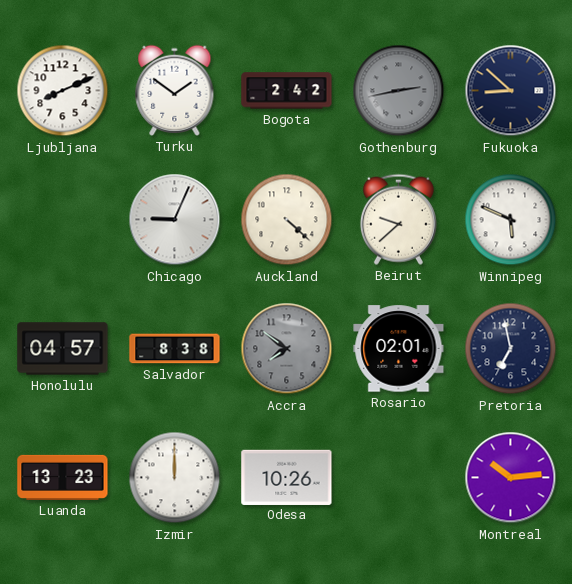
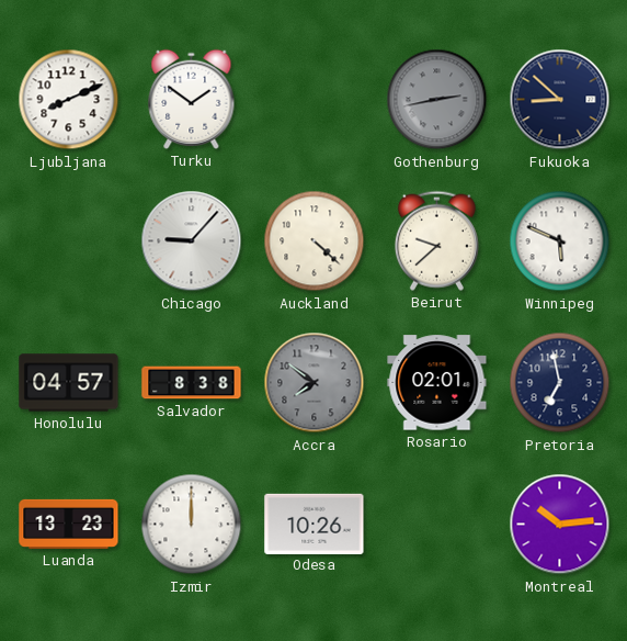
Bogota: 2:42 -> none (287, 91)
Chicago: 9:04 -> 9:07 (192, 241)
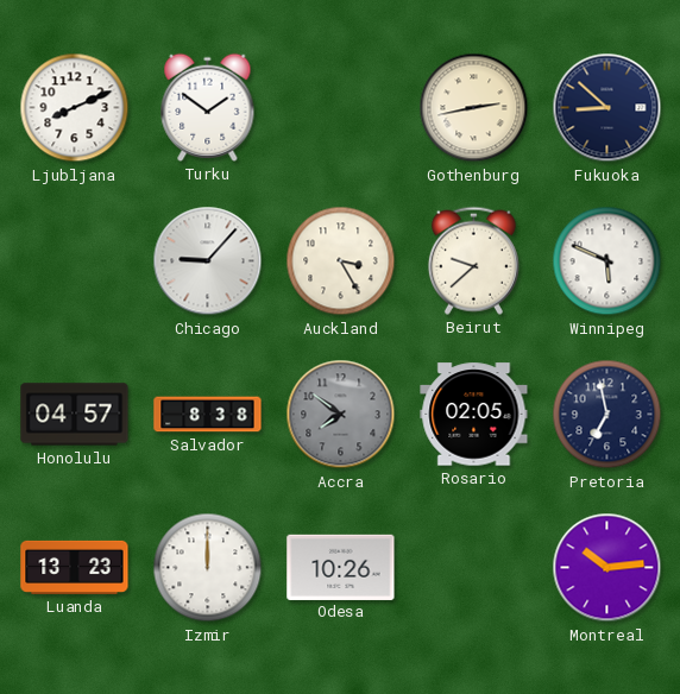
Gothenburg dial: grey -> cream (474, 108)
Auckland: 4:22 -> 3:25 (341, 261)
Rosario: 02:01 -> 02:05 (474, 415)
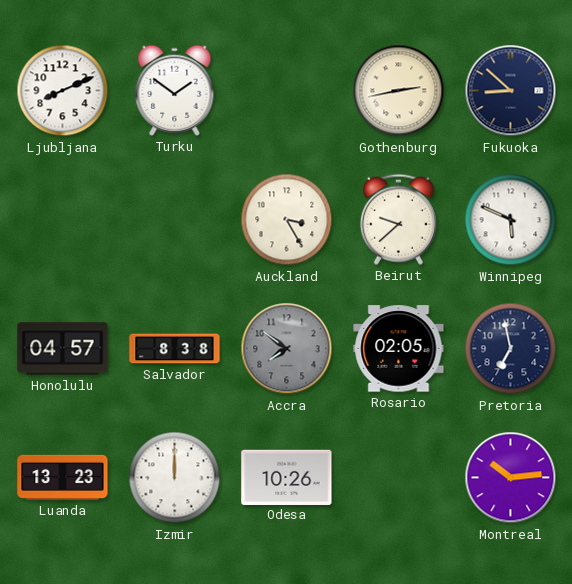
Chicago: 9:07 -> none (208, 261)
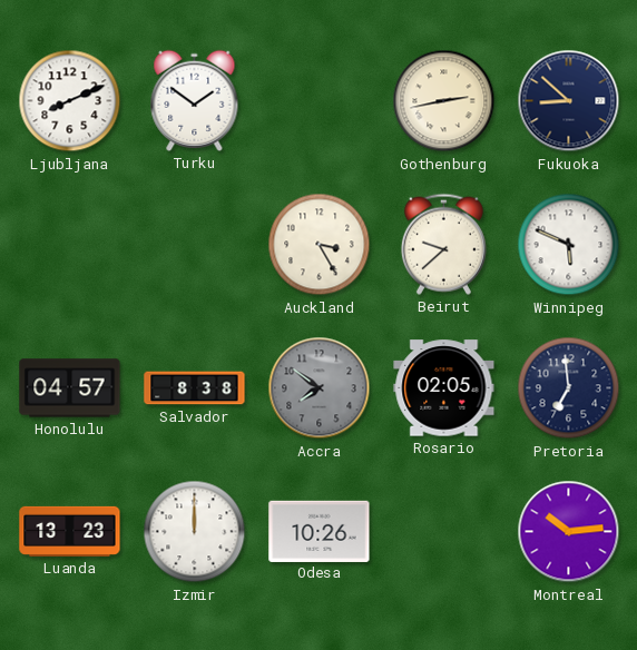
Pretoria: 6:58 -> 6:59 (569, 388)
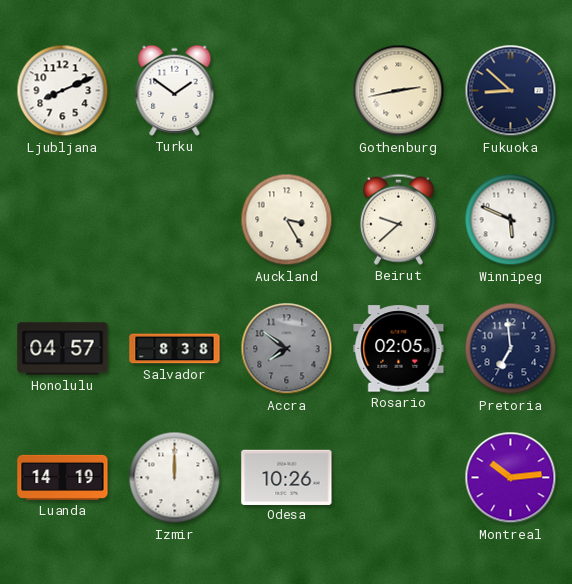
Luanda: 13:23 -> 14:19 (63, 477)
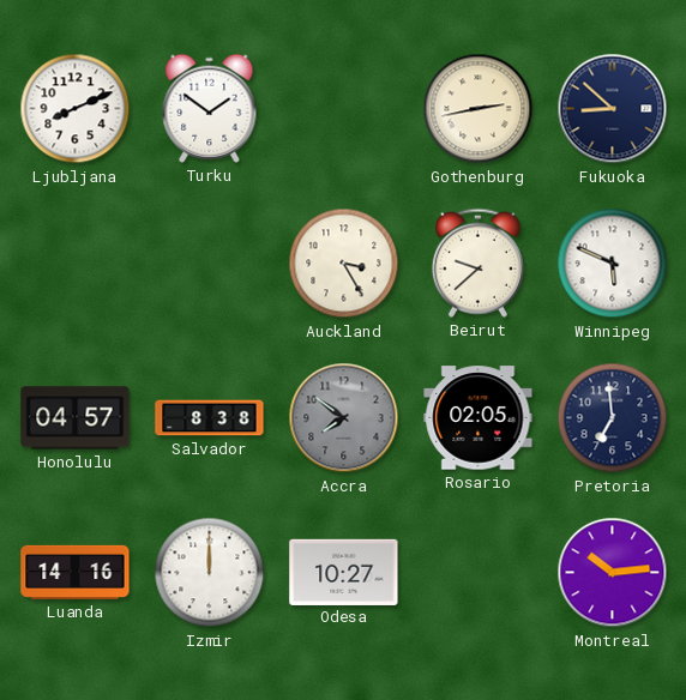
Luanda: 14:19 -> 14:16 (76, 572)
Odesa: 10:26 -> 10:27 (344, 572)
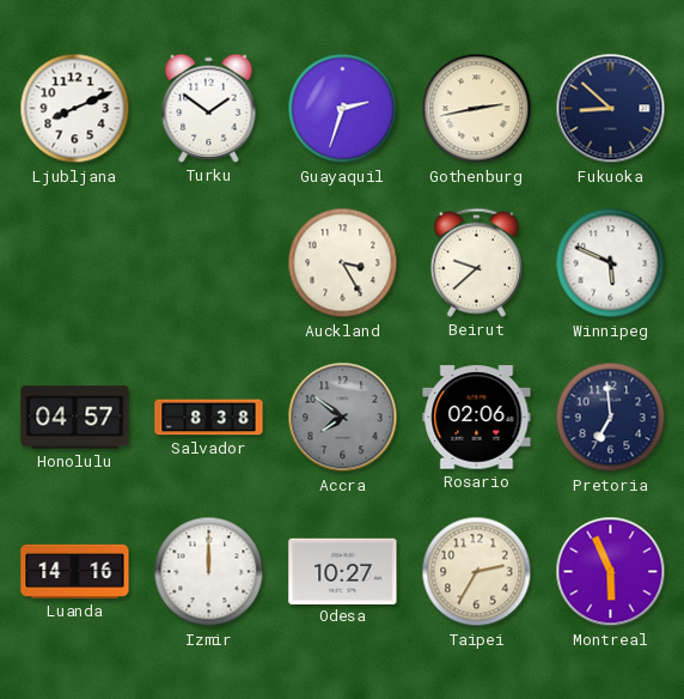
Guayaquil: none -> 2:33 (343, 109)
Rosario: 02:05 -> 02:06 (477, 418)
Taipei: none -> 2:35 (477, 572)
Montreal: 10:14 -> 5:56 (611, 572)
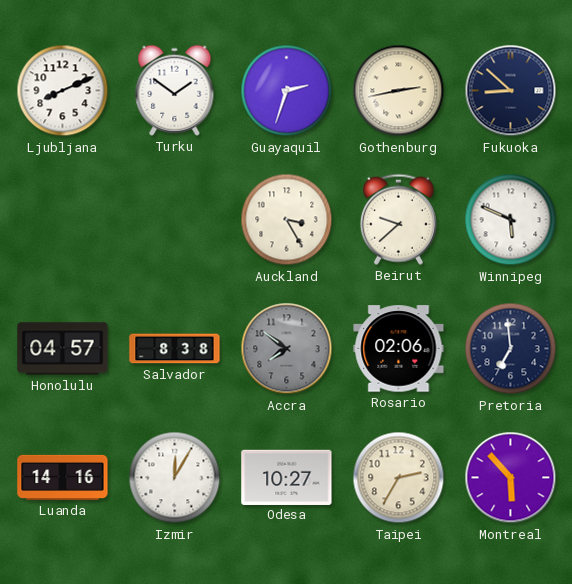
Izmir: 12:00 -> 12:05 (175, 478)
Montreal: 5:56 -> 5:53 (511, 478)
